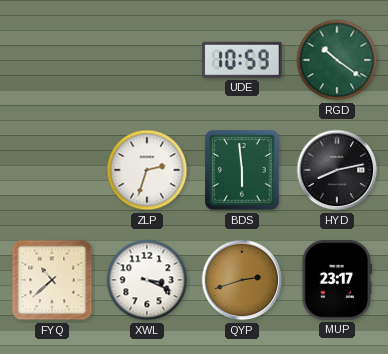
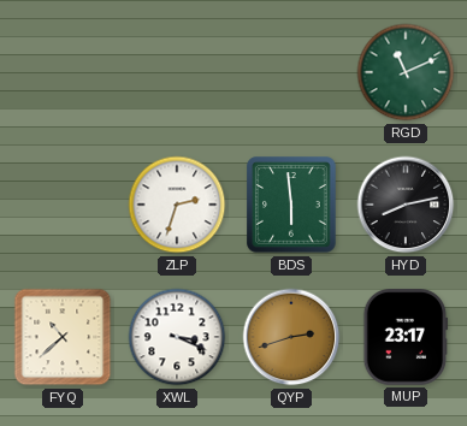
UDE: 10:59 -> none (242, 60)
RGD: 10:21 -> 11:11 (406, 72)
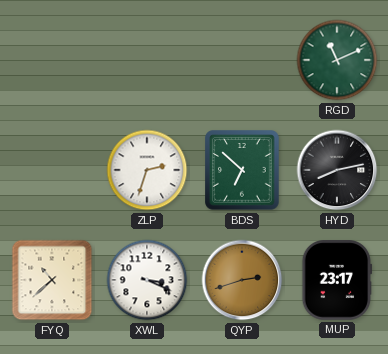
BDS: 5:59 -> 6:52 (242, 170)
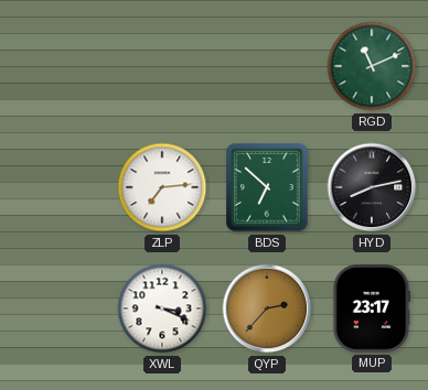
ZLP: 2:33 -> 7:14 (162, 187)
FYQ: 10:38 -> none (52, 280)
QYP: 2:42 -> 2:37 (267, 308)
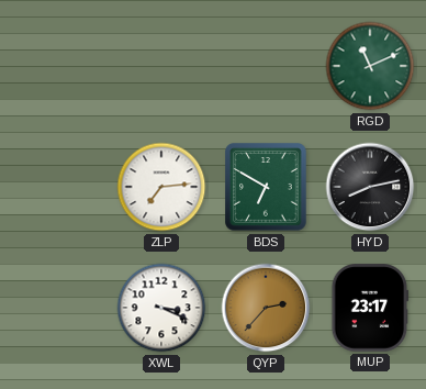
BDS: 6:52 -> 6:50 (266, 187)
